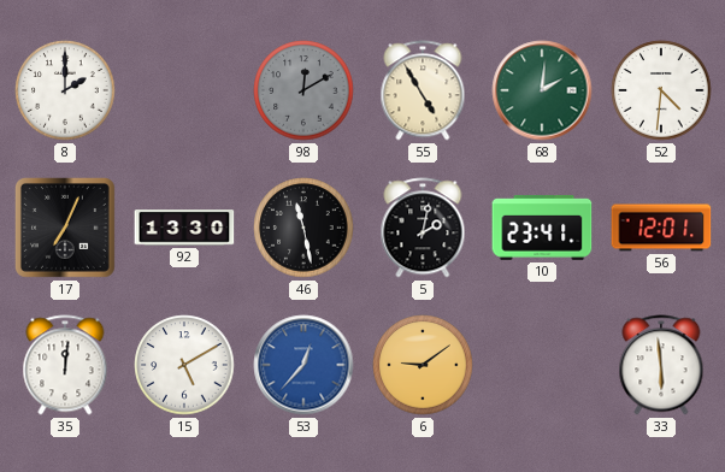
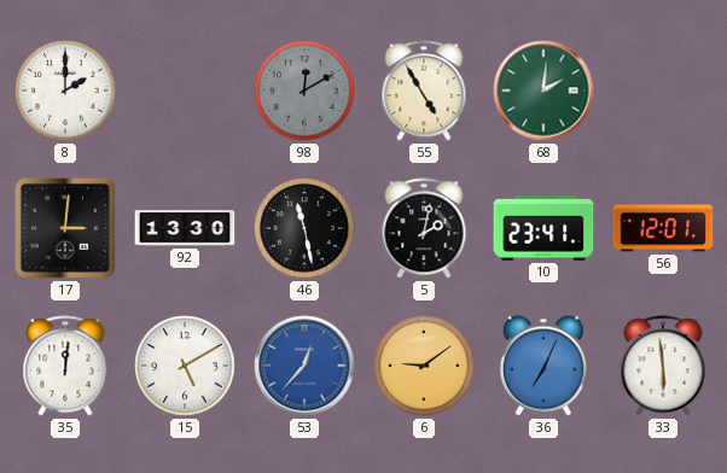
52: 4:31 -> none (661, 90)
17: 7:04 -> 3:01 (66, 229)
36: none -> 7:04 (543, 366)
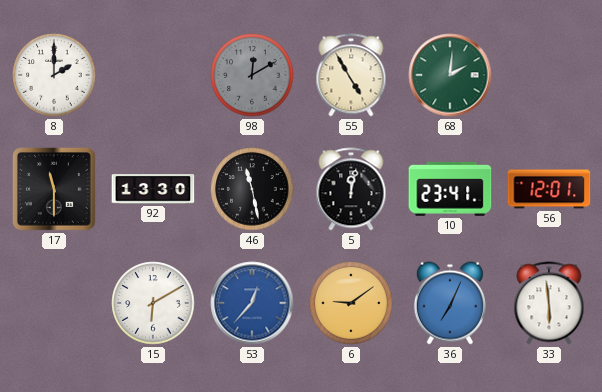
17: 3:01 -> 11:30 (55, 190)
5: 2:02 -> 12:02 (351, 189)
35: 12:01 -> none (65, 366)
15: 5:10 -> 6:10 (153, 303)
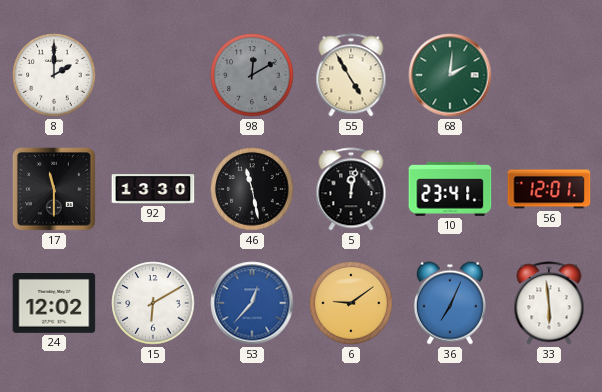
24: none -> 12:02 (54, 304)
